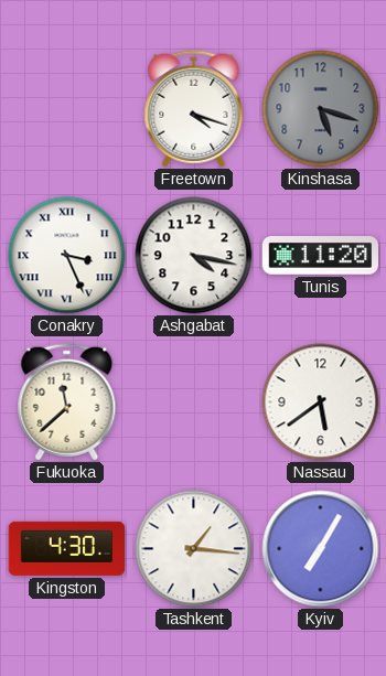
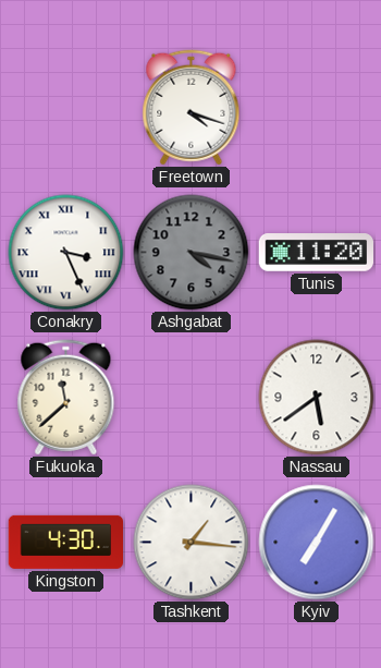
Kinshasa: 5:18 -> none (321, 109)
Ashgabat dial: white -> grey (192, 253)
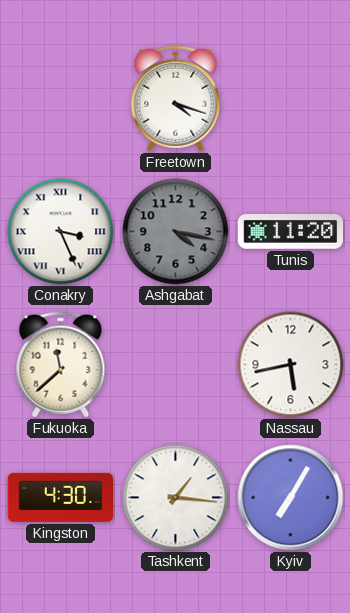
Nassau: 5:39 -> 5:43 (291, 365)
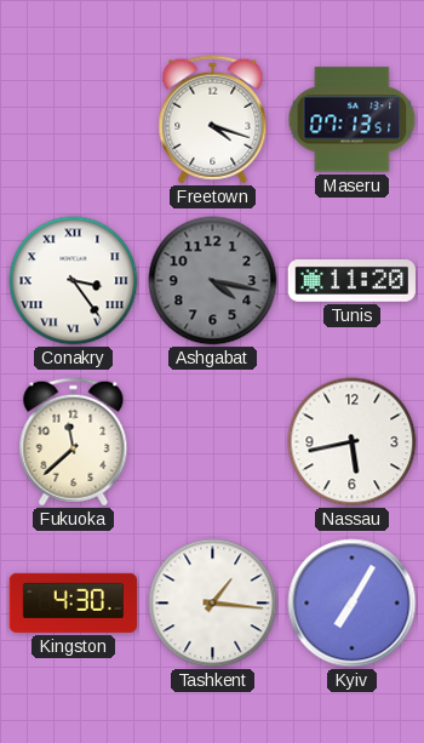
Maseru: none -> 07:13 (353, 120)
Conakry: 3:26 -> 3:24 (74, 281)
